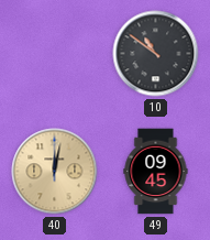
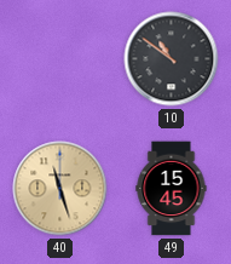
40: 12:02 -> 11:27 (60, 189)
49: 09:45 -> 15:45 (172, 189)
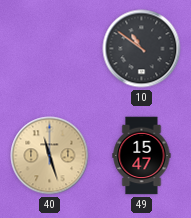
49: 15:45 -> 15:47 (142, 156)
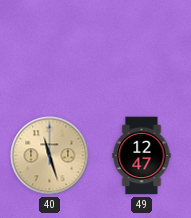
10: 10:51 -> none (142, 49)
49: 15:47 -> 12:47 (142, 156)
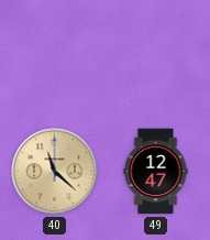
40: 11:27 -> 11:22 (55, 172)
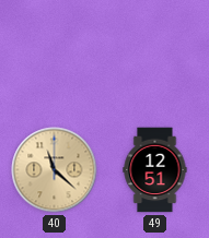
49: 12:47 -> 12:51 (155, 170)
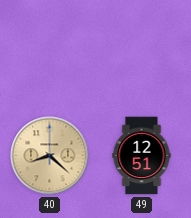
40: 11:22 -> 8:22 (50, 156)
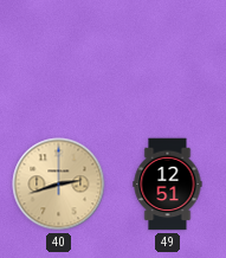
40: 8:22 -> 2:42 (59, 185)
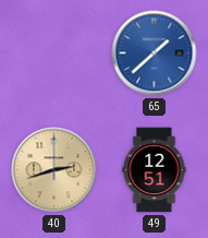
65: none -> 1:38 (155, 53)
